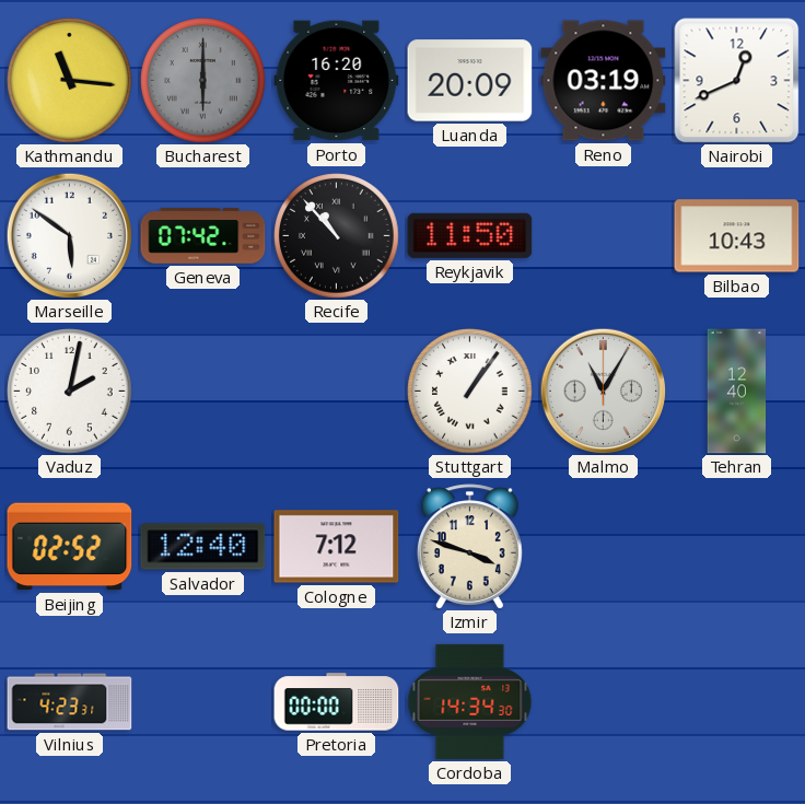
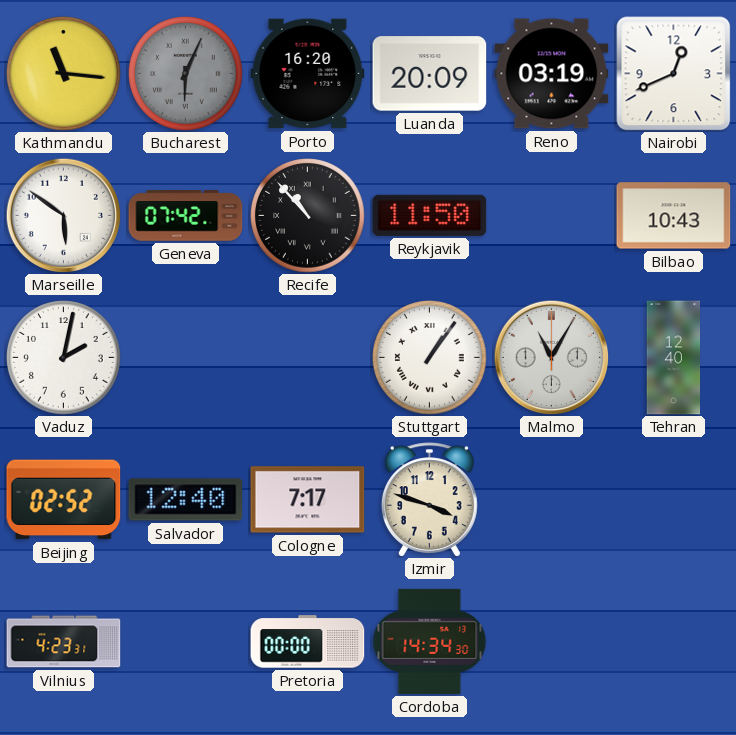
Bucharest: 6:00 -> 6:04 (186, 74)
Cologne: 7:12 -> 7:17 (308, 500)
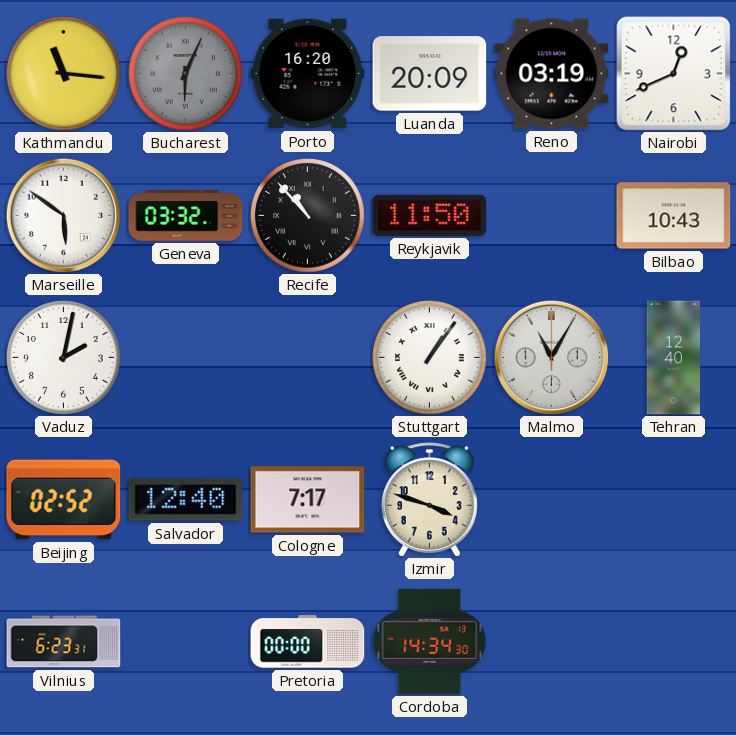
Geneva: 07:42 -> 03:32 (186, 216)
Vilnius: 4:23 -> 6:23 (64, 642)
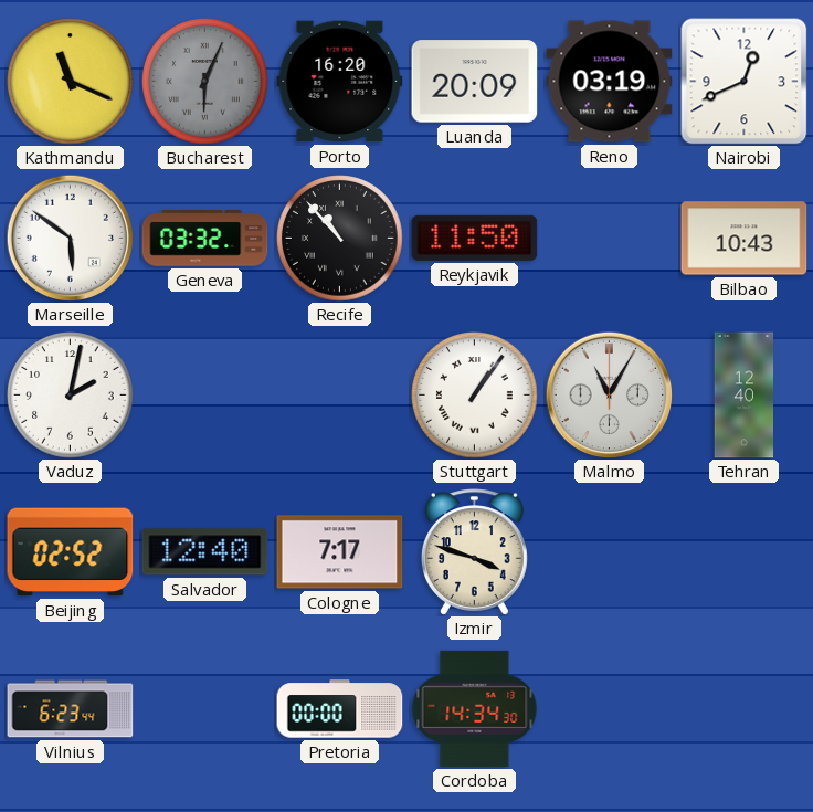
Kathmandu: 11:16 -> 11:19 (71, 82)
Vilnius: 6:23:31 -> 6:23:44 (71, 709)
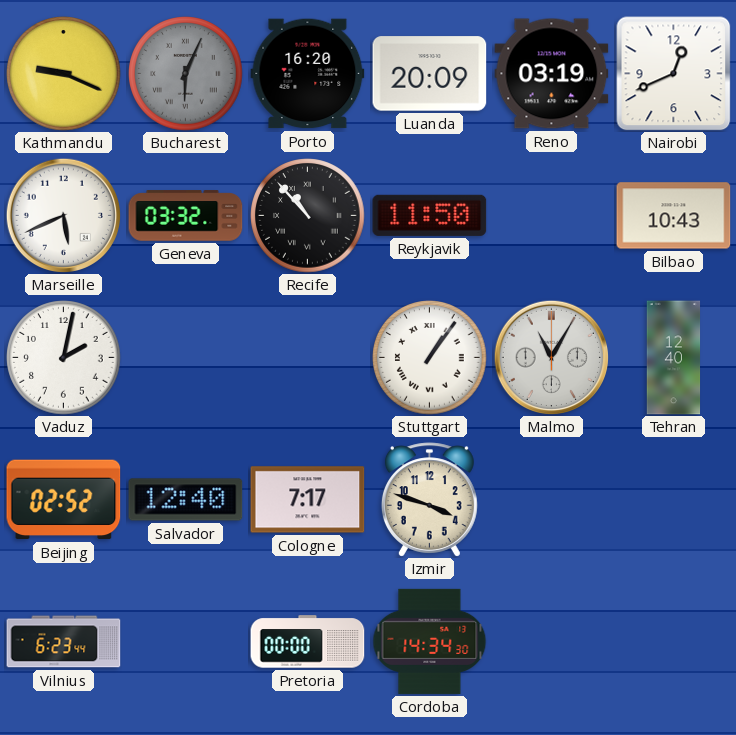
Kathmandu: 11:19 -> 9:19 (64, 74)
Marseille: 5:51 -> 5:41 (63, 215)
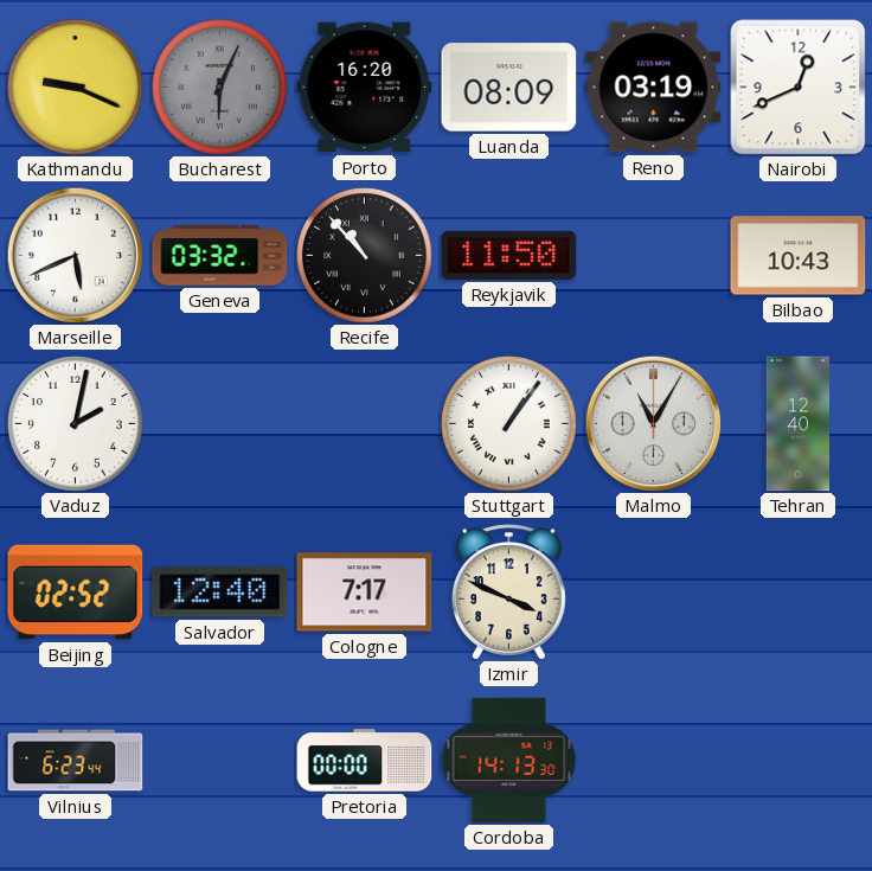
Luanda: 20:09 -> 08:09 (509, 88)
Izmir: 3:48 -> 3:49 (508, 593)
Cordoba: 14:34 -> 14:13 (509, 760)
